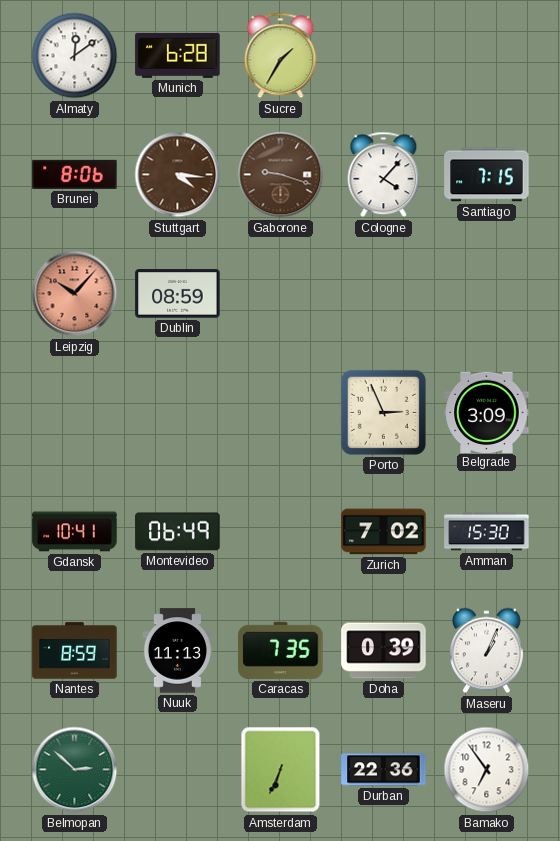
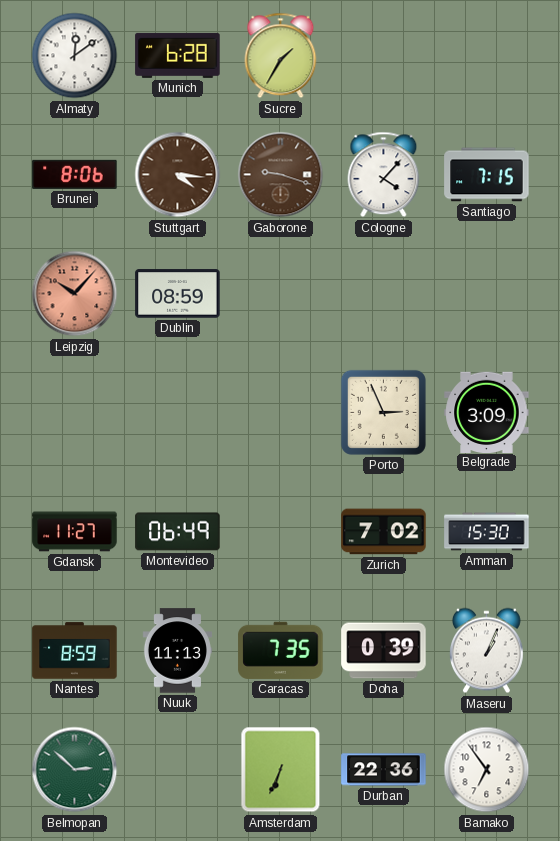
Gdansk: 10:41 -> 11:27 (75, 532)
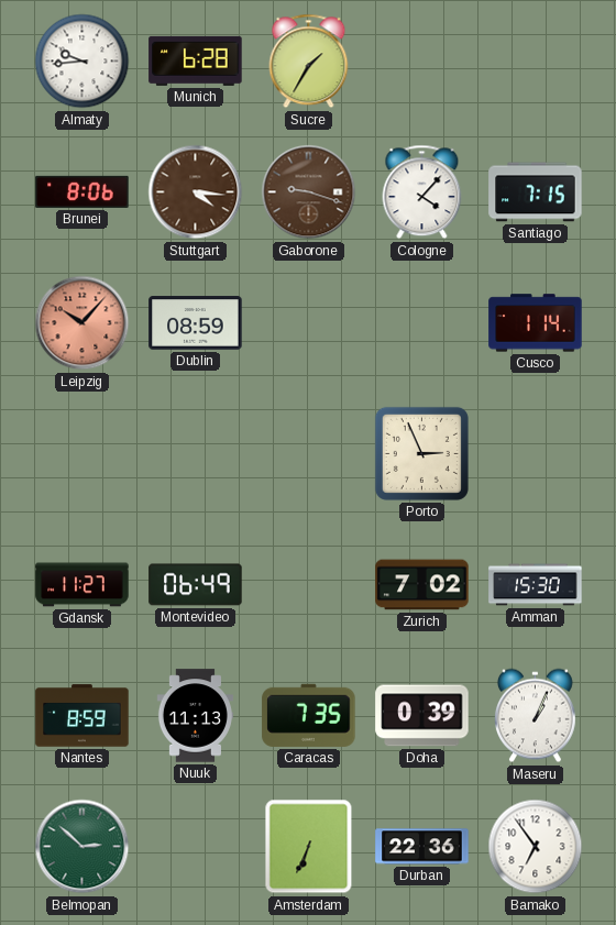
Almaty: 12:09 -> 9:44 (82, 62)
Cusco: none -> 1:14 (536, 323)
Belgrade: 3:09 -> none (487, 412)
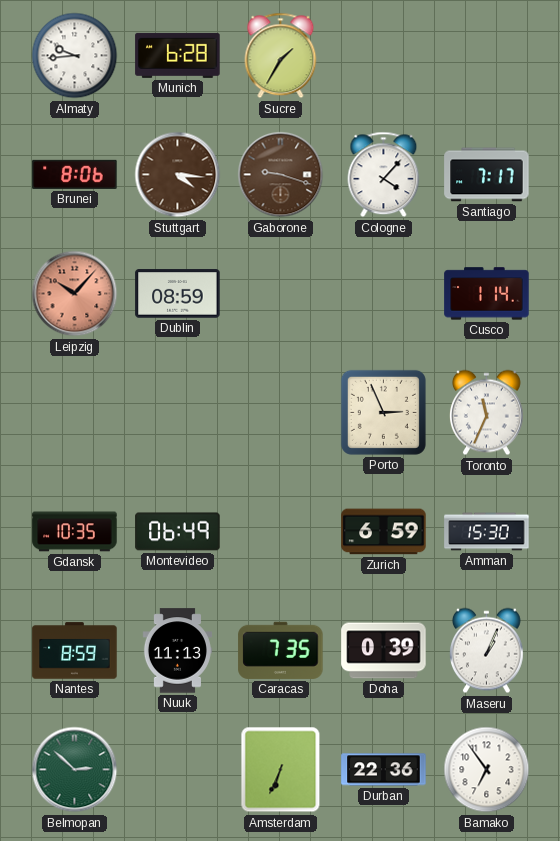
Santiago: 7:15 -> 7:17 (487, 175)
Toronto: none -> 11:34 (486, 413)
Gdansk: 11:27 -> 10:35 (75, 532)
Zurich: 7:02 -> 6:59 (384, 532)
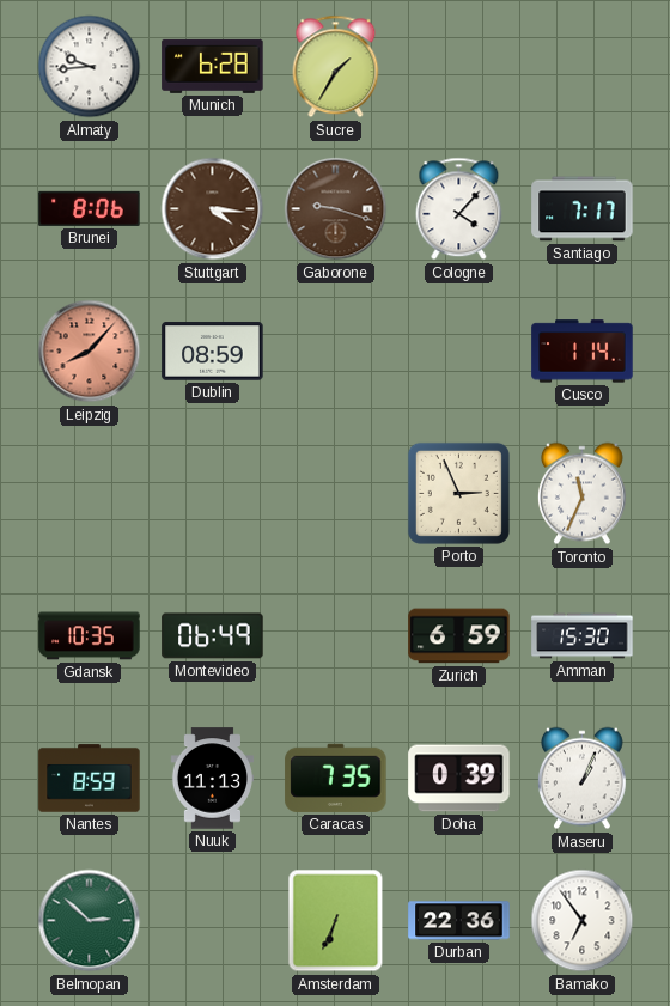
Leipzig: 10:07 -> 8:07 (90, 352)
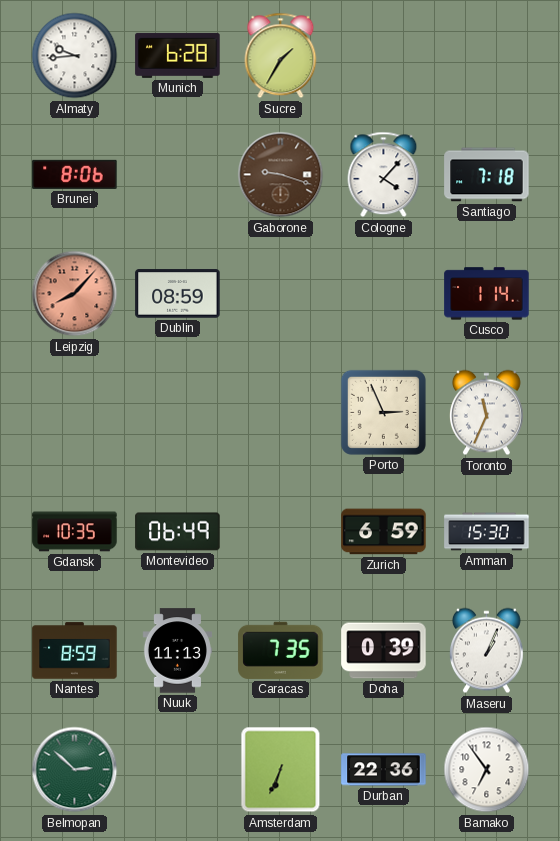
Stuttgart: 4:16 -> none (213, 209)
Santiago: 7:17 -> 7:18 (487, 175)
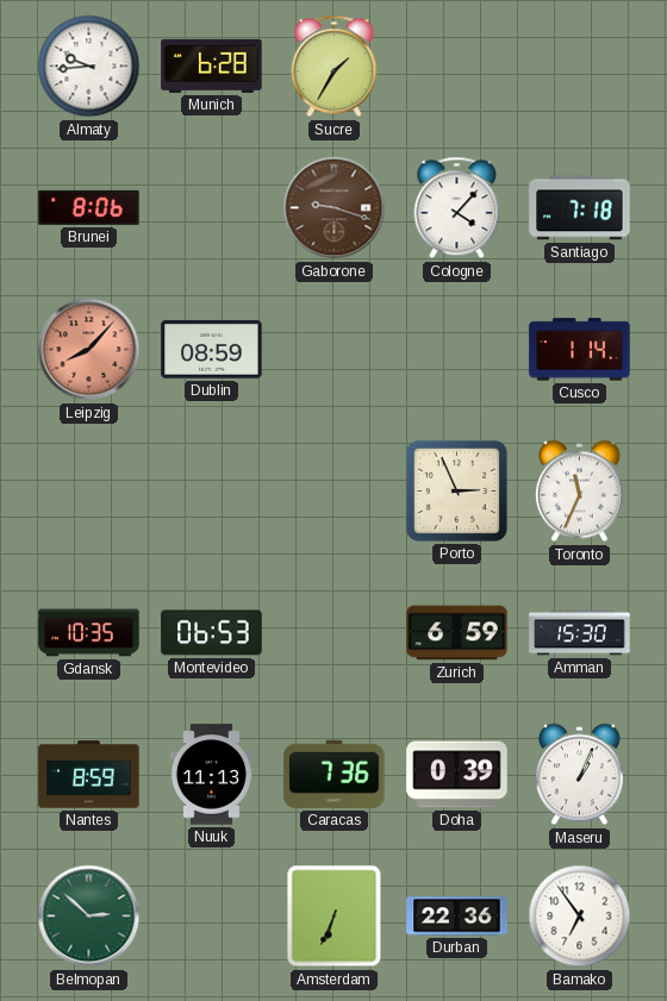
Montevideo: 06:49 -> 06:53 (212, 633)
Caracas: 7:35 -> 7:36 (335, 774)
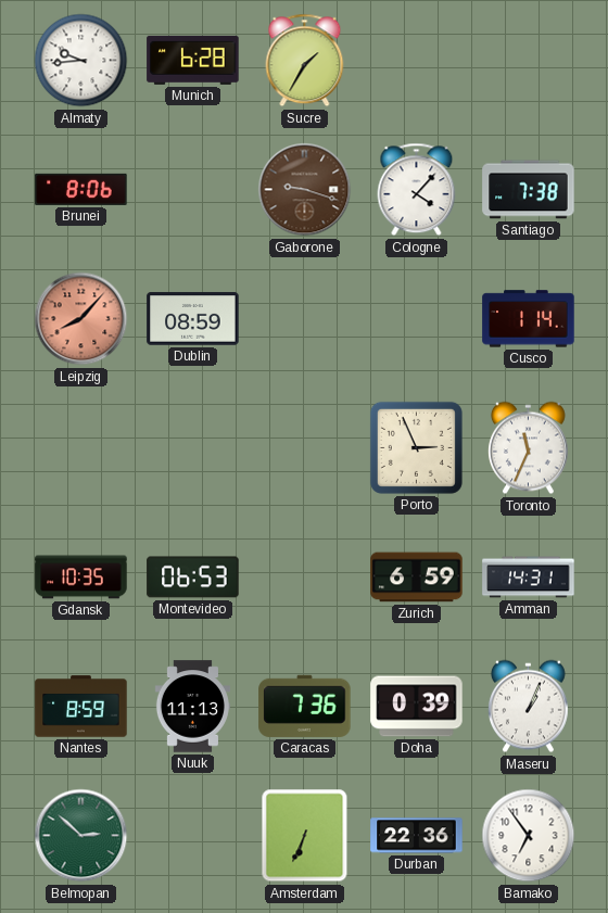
Santiago: 7:18 -> 7:38 (529, 190)
Amman: 15:30 -> 14:31 (529, 578)
